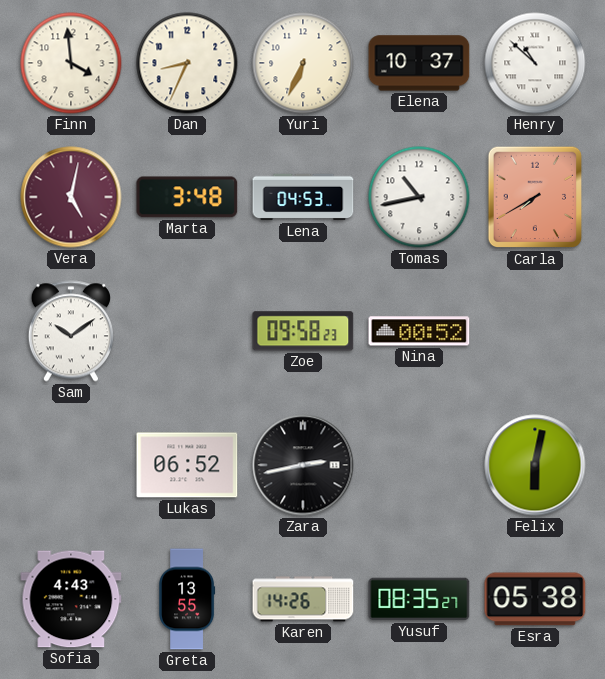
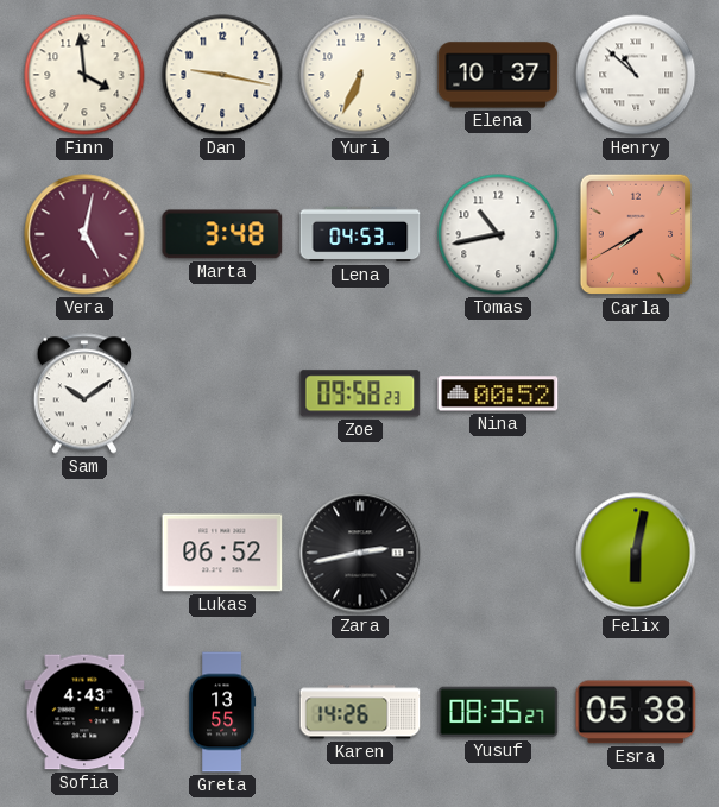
Dan: 8:34 -> 9:17 (222, 75)
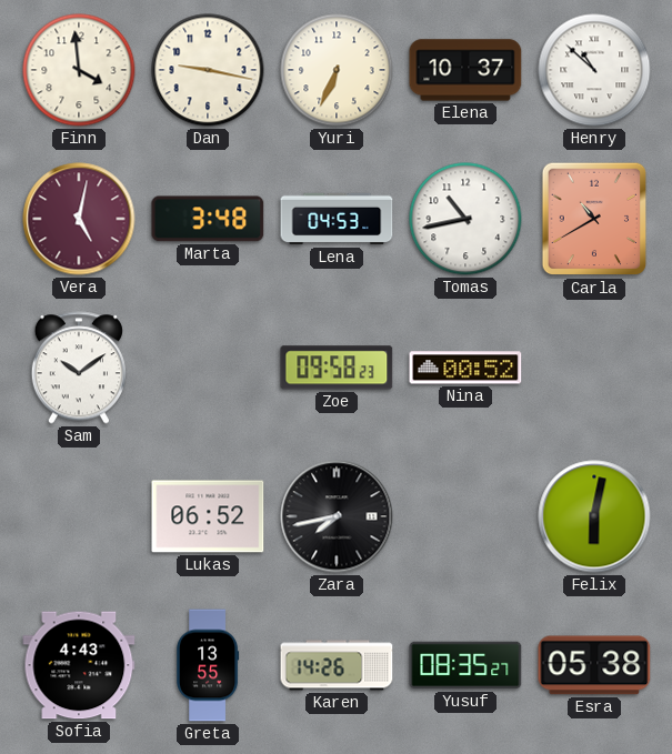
Carla: 7:40 -> 10:40 (594, 219)
Zara: 2:43 -> 7:43 (337, 516)
